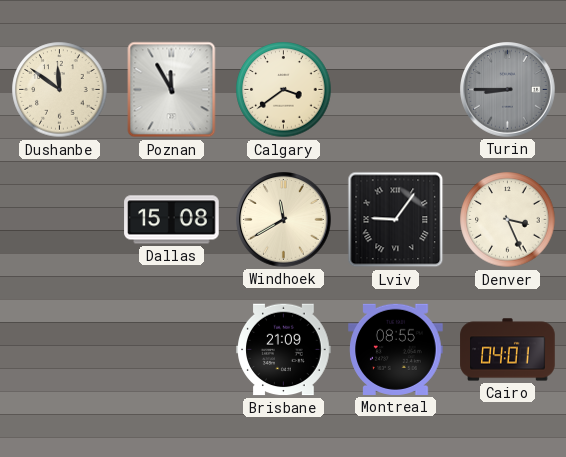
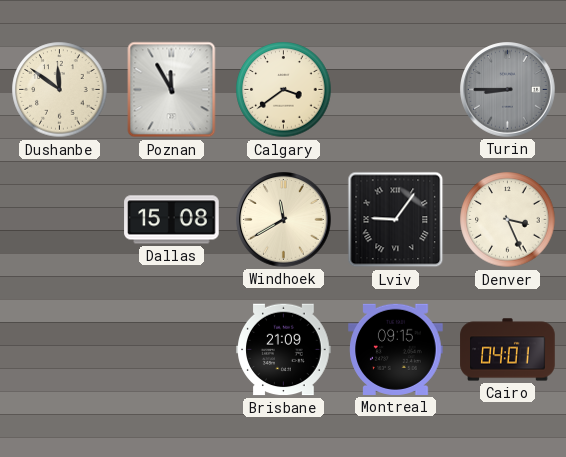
Montreal: 08:55 -> 09:15 (396, 349)
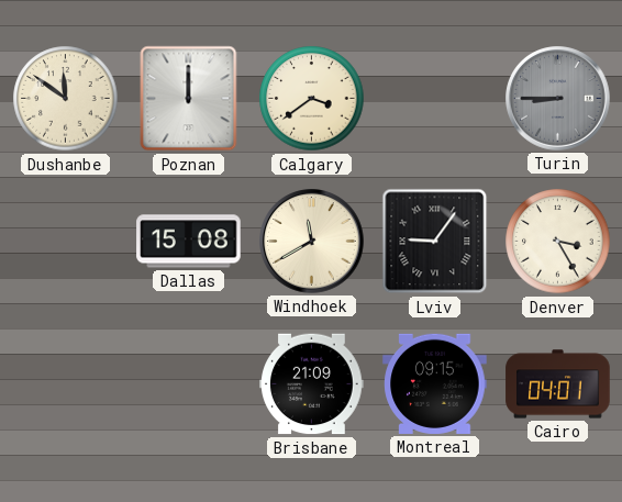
Poznan: 11:55 -> 12:00 (189, 99)
Denver: 3:26 -> 3:25 (558, 242)
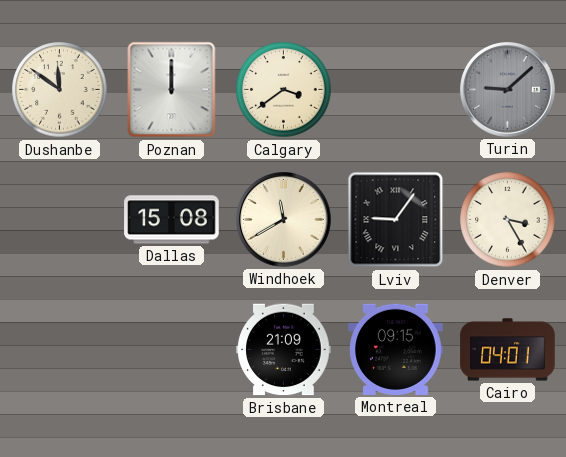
Turin: 8:45 -> 9:08 (508, 90)
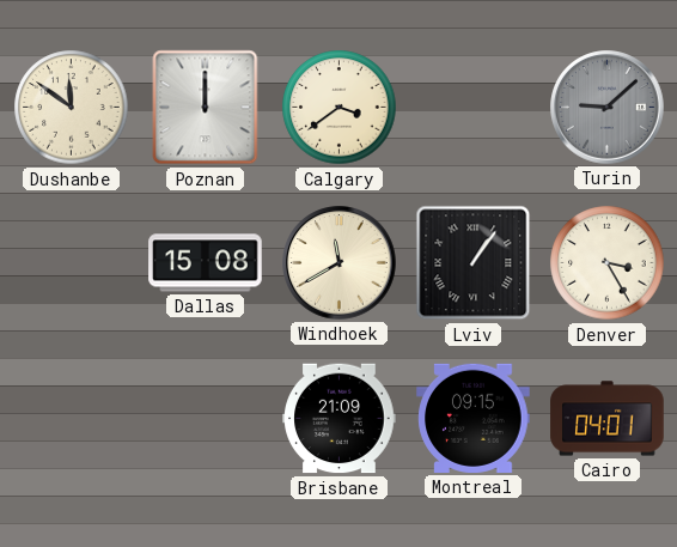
Lviv: 9:06 -> 1:06 (474, 263)
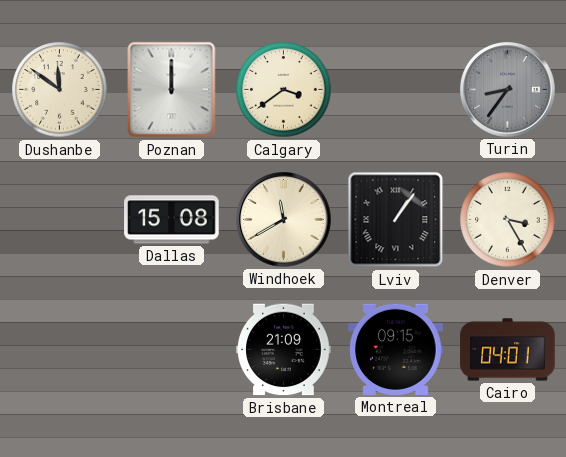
Turin: 9:08 -> 8:36 (508, 90)
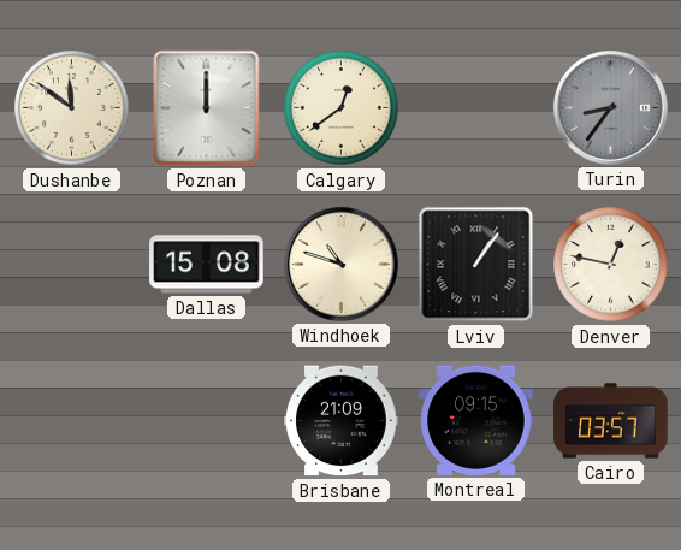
Calgary: 3:39 -> 12:39 (342, 108)
Windhoek: 11:40 -> 10:48 (342, 265)
Denver: 3:25 -> 12:47 (611, 265)
Cairo: 04:01 -> 03:57 (611, 421)
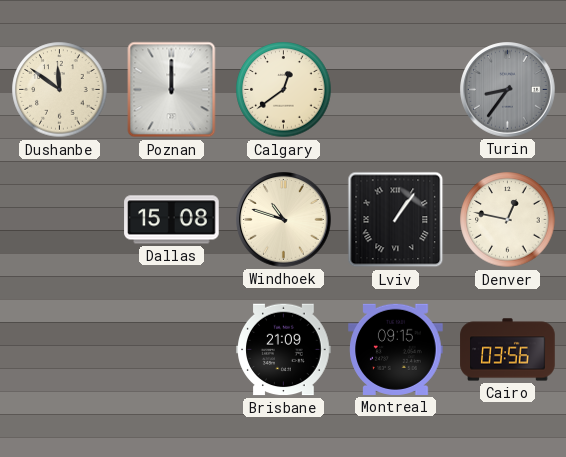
Cairo: 03:57 -> 03:56 (508, 350)
